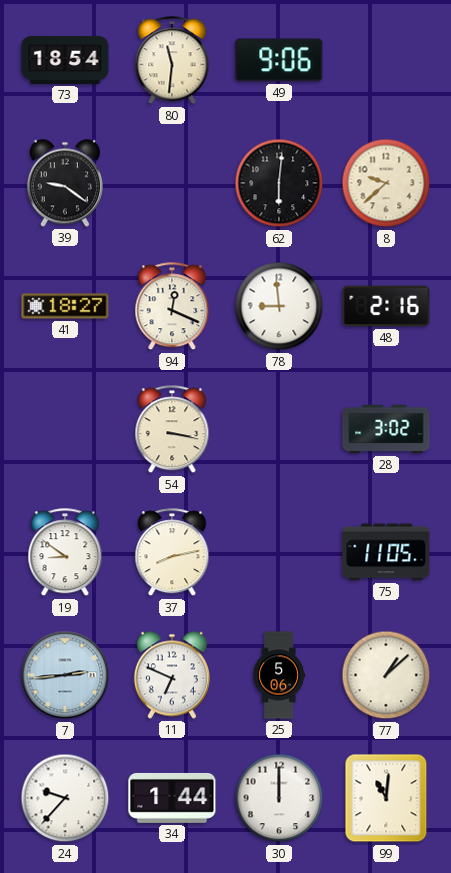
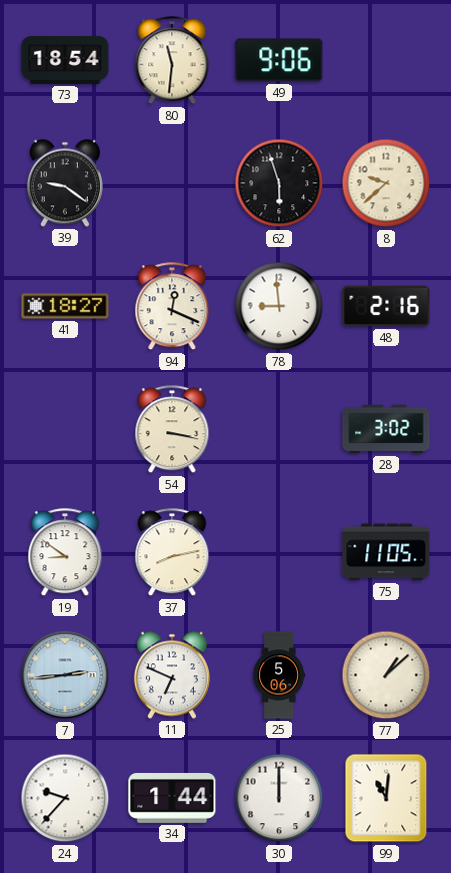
62: 6:01 -> 5:57 (279, 183)
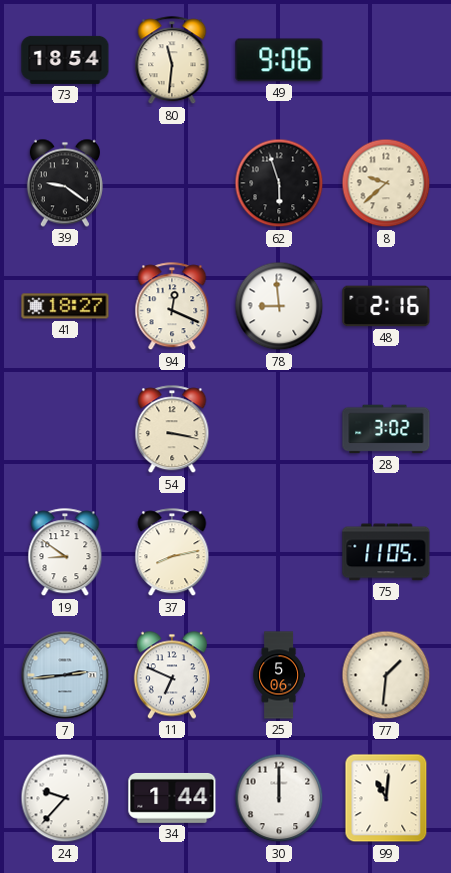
77: 1:08 -> 1:31 (386, 675)
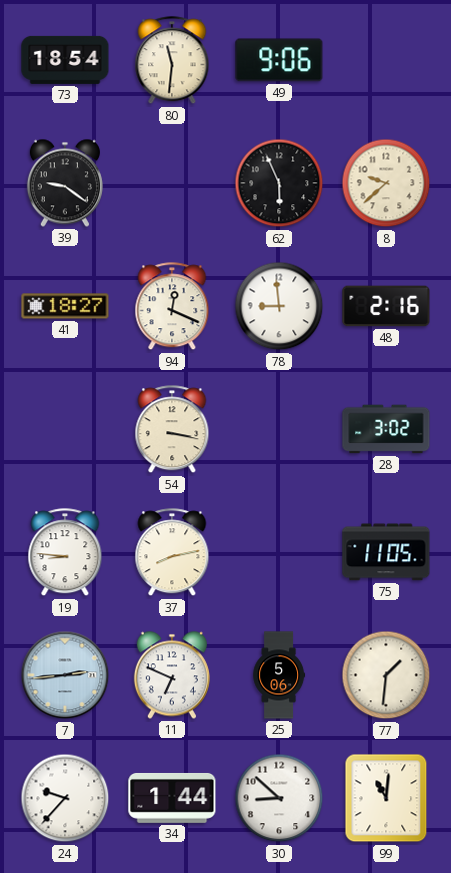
62: 5:57 -> 5:56 (279, 183)
19: 8:51 -> 8:46 (65, 553)
30: 12:00 -> 8:52 (279, 798)
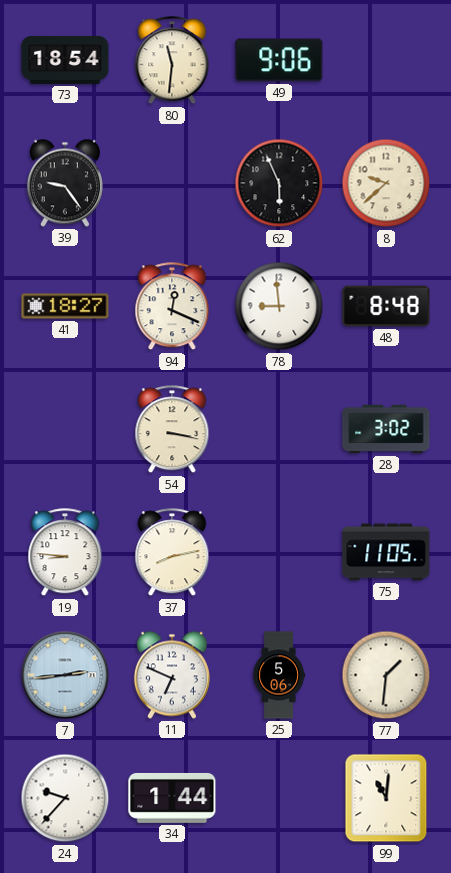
39: 9:21 -> 9:24 (65, 183)
48: 2:16 -> 8:48 (386, 306)
30: 8:52 -> none (279, 798)
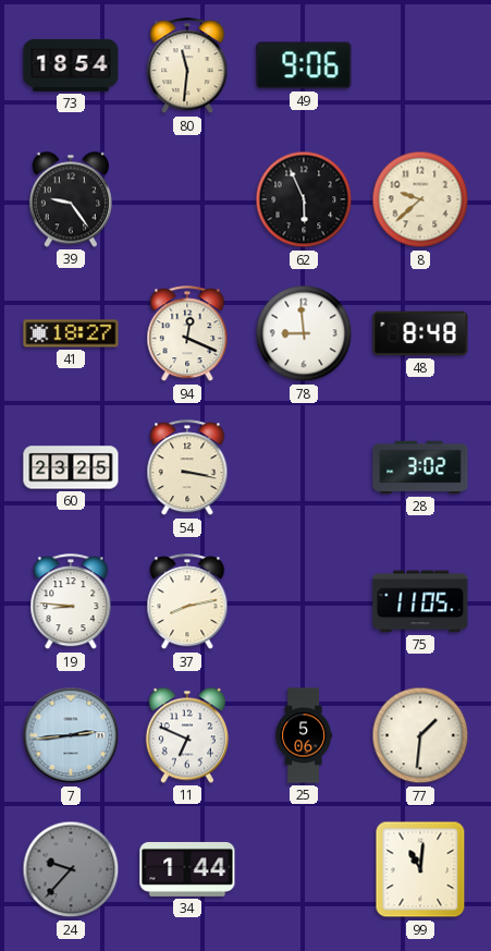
60: none -> 23:25 (71, 467)
24 dial: white -> grey (71, 869)
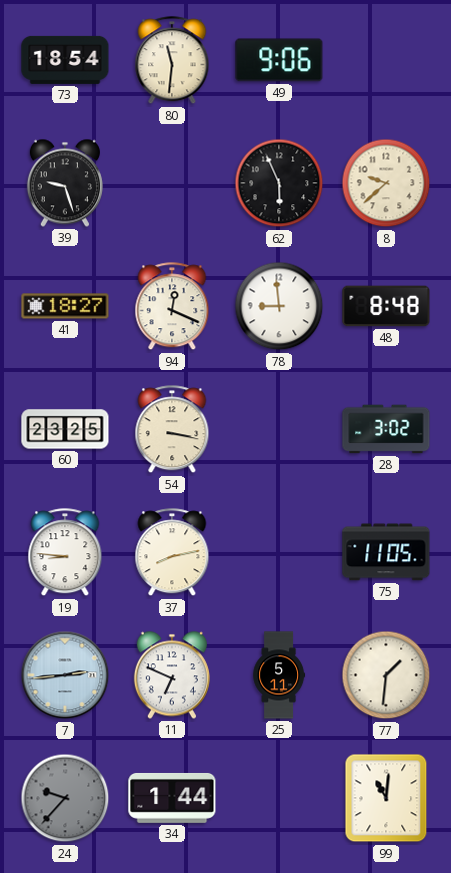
39: 9:24 -> 9:27 (65, 183)
25: 5:06 -> 5:11 (279, 675)
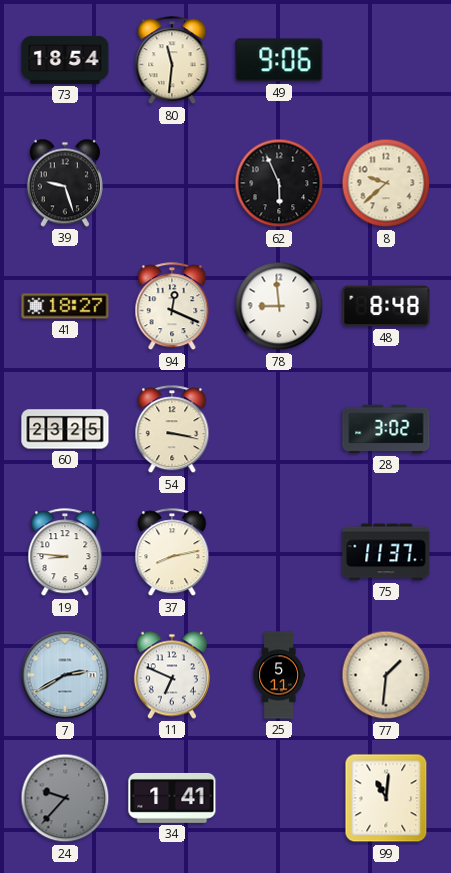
75: 11:05 -> 11:37 (386, 552)
7: 2:44 -> 2:40 (65, 675)
34: 1:44 -> 1:41 (172, 798)
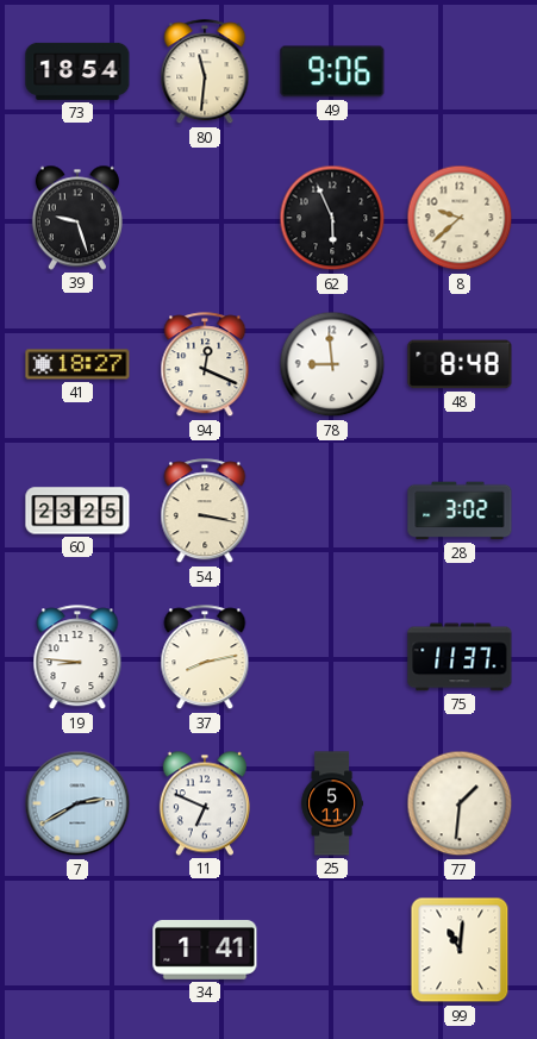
24: 9:37 -> none (65, 798)
